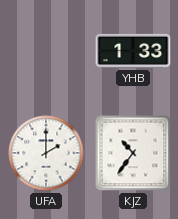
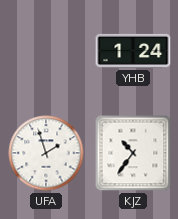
YHB: 1:33 -> 1:24 (133, 51)
UFA: 2:00 -> 1:57 (46, 153)
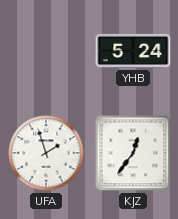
YHB: 1:24 -> 5:24 (133, 51)
KJZ: 10:36 -> 12:36 (133, 153)
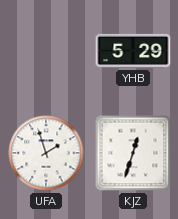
YHB: 5:24 -> 5:29 (133, 51)
KJZ: 12:36 -> 12:33 (133, 153)
